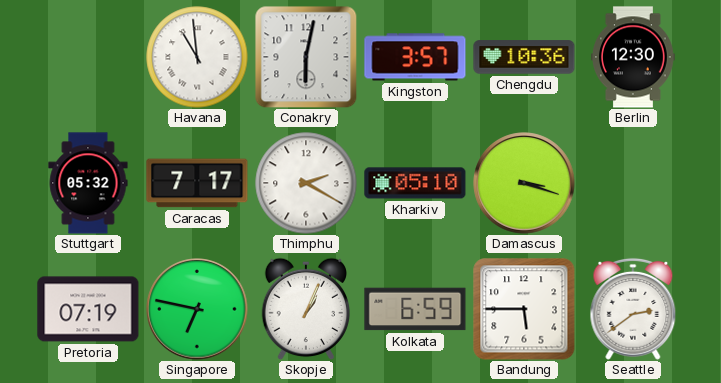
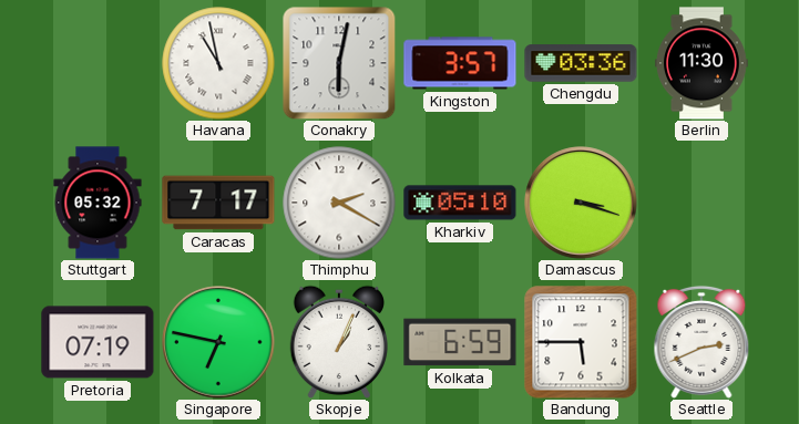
Havana: 10:59 -> 10:58 (218, 63)
Chengdu: 10:36 -> 03:36 (581, 63)
Berlin: 12:30 -> 11:30 (703, 63)
Seattle: 2:39 -> 2:41 (701, 342)
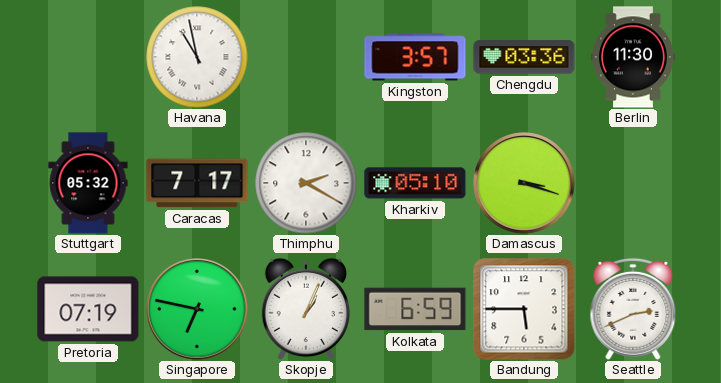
Conakry: 6:02 -> none (339, 63)
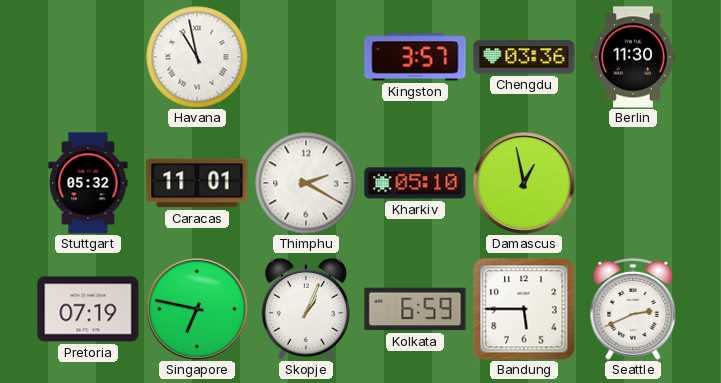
Caracas: 7:17 -> 11:01 (197, 183)
Damascus: 3:18 -> 12:58 (524, 183)
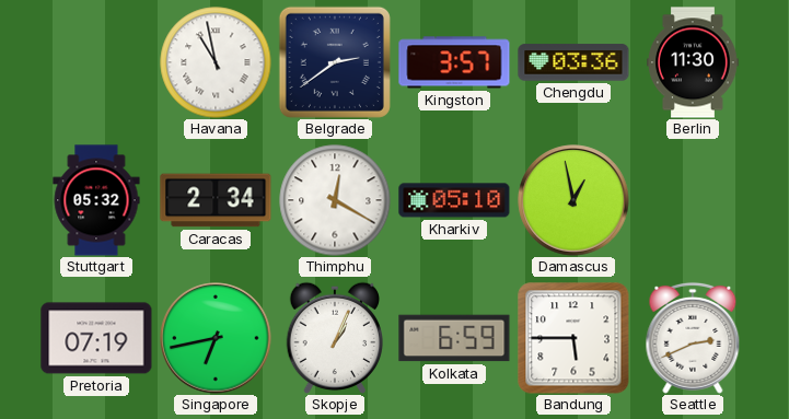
Belgrade: none -> 2:39 (335, 62)
Caracas: 11:01 -> 2:34 (216, 200)
Thimphu: 2:20 -> 12:20 (335, 200)
Singapore: 6:47 -> 6:43 (216, 338)
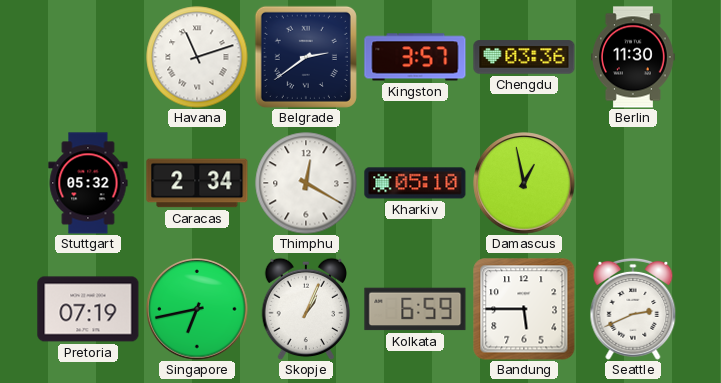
Havana: 10:58 -> 11:12 (197, 57)
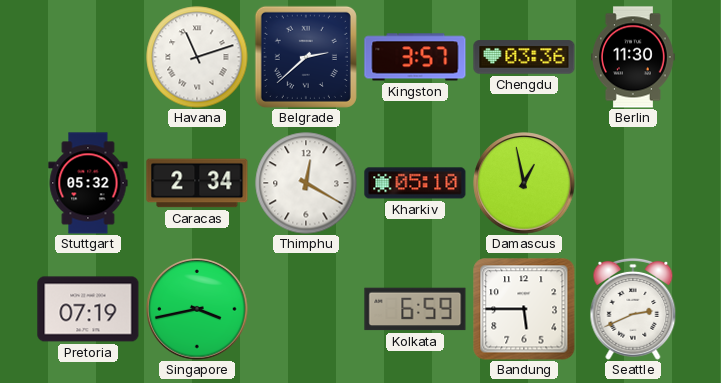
Belgrade: 2:39 -> 2:38 (306, 57)
Singapore: 6:43 -> 3:43 (197, 309)
Skopje: 1:04 -> none (305, 309)
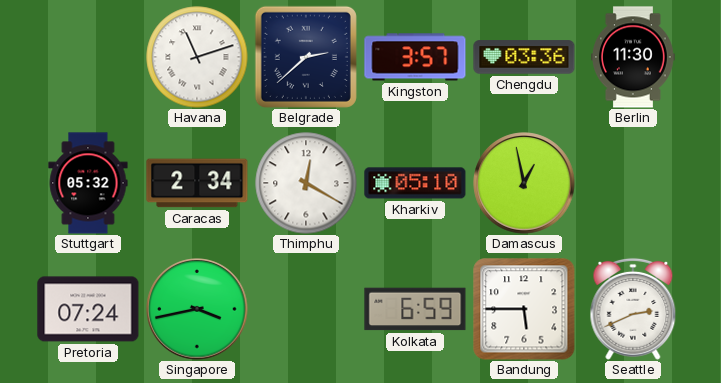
Pretoria: 07:19 -> 07:24 (88, 309)
